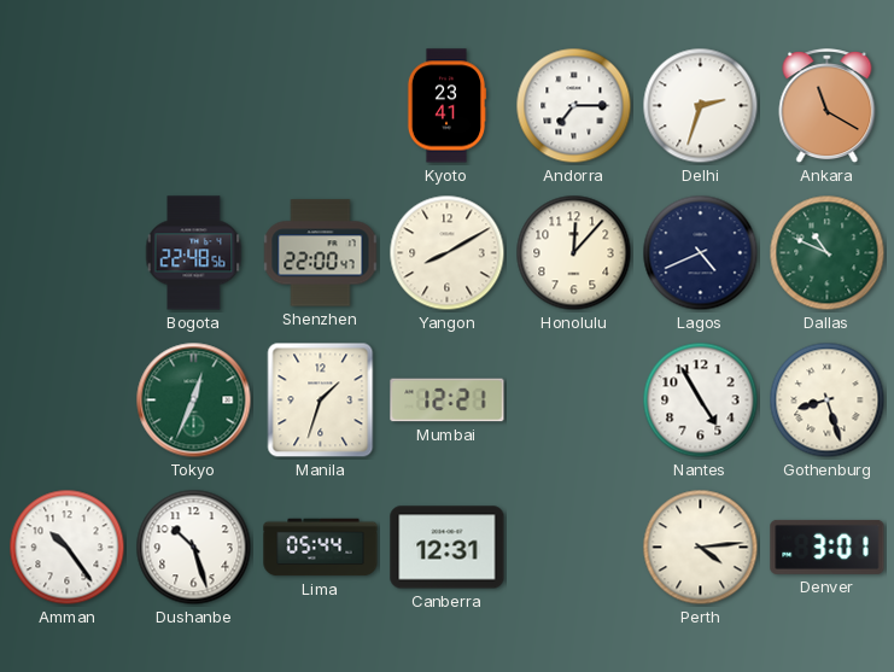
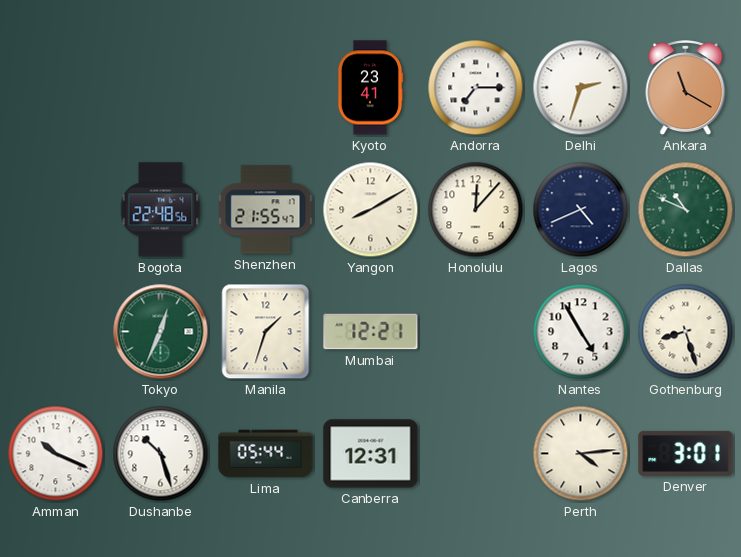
Shenzhen: 22:00 -> 21:55 (266, 210)
Amman: 10:24 -> 10:19 (56, 454)
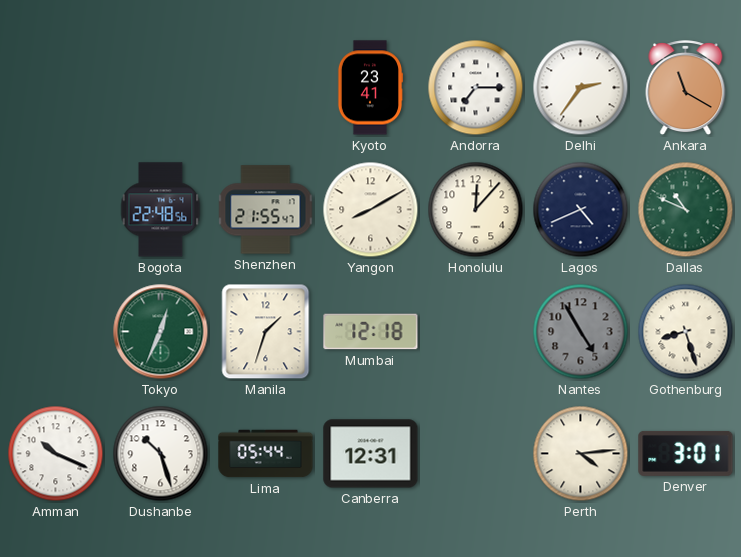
Delhi: 2:33 -> 2:36 (581, 88)
Mumbai: 12:21 -> 12:18 (371, 332)
Nantes dial: white -> grey (581, 332)
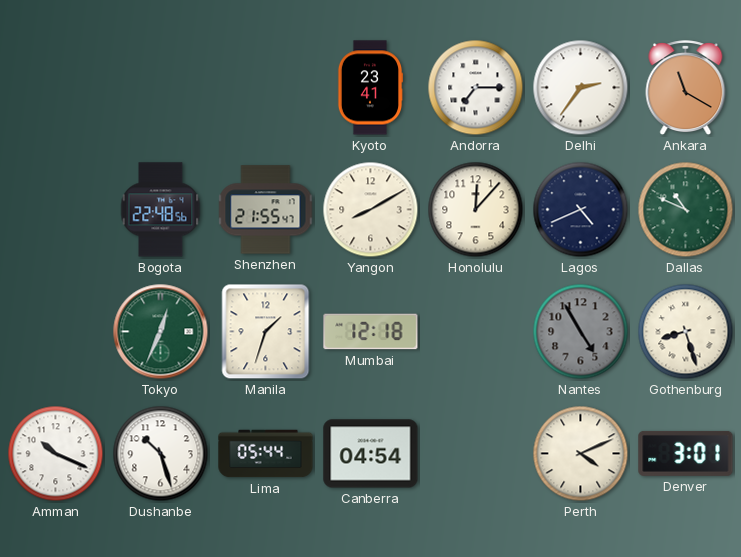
Canberra: 12:31 -> 04:54 (371, 454)
Perth: 4:14 -> 4:11 (581, 454)
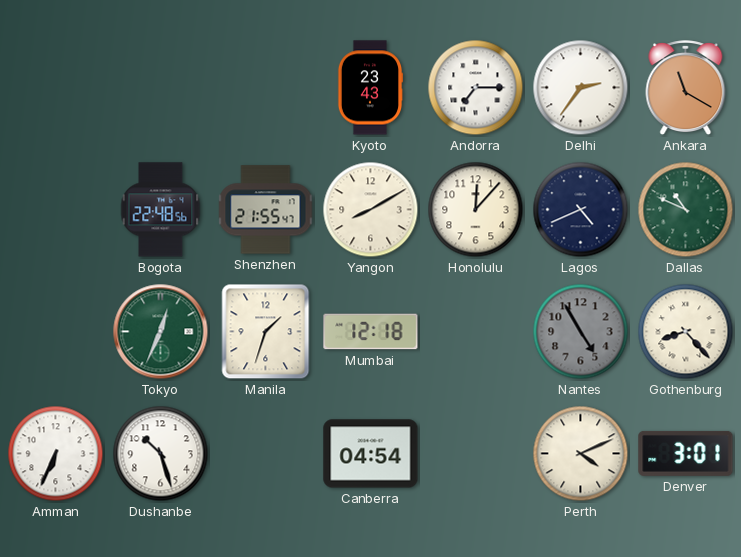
Kyoto: 23:41 -> 23:43 (370, 88)
Gothenburg: 8:27 -> 8:23 (686, 332)
Amman: 10:19 -> 6:34 (56, 454)
Lima: 05:44 -> none (266, 454)
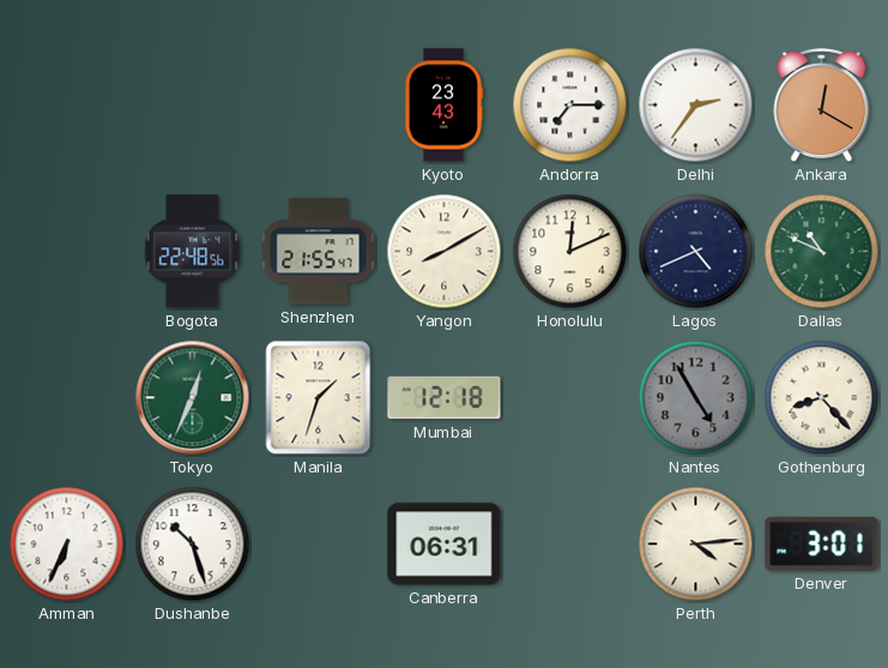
Ankara: 11:20 -> 12:20 (822, 106)
Honolulu: 12:07 -> 12:11 (570, 252)
Canberra: 04:54 -> 06:31 (445, 544)
Perth: 4:11 -> 4:14 (696, 544)
